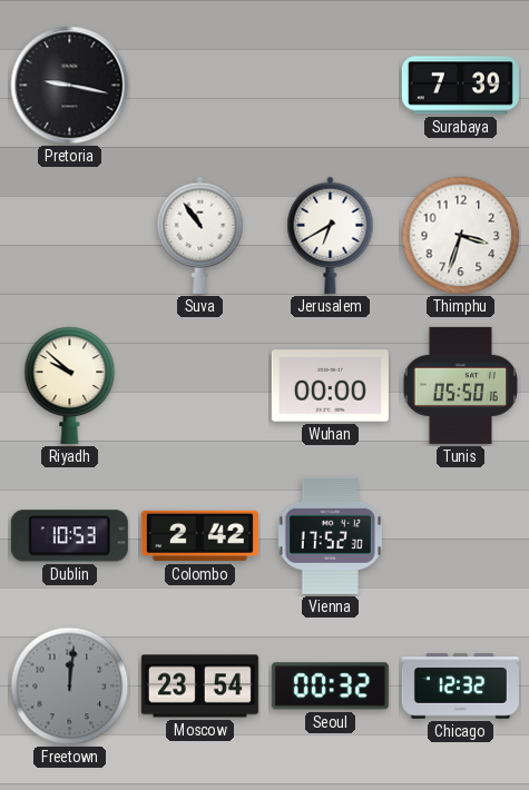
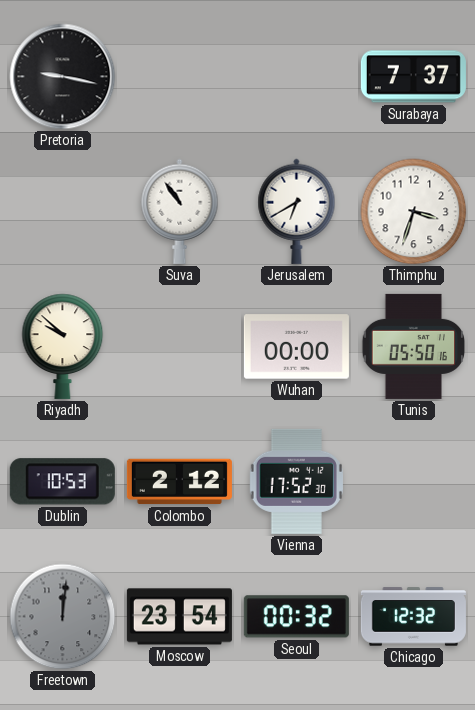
Surabaya: 7:39 -> 7:37 (413, 77)
Colombo: 2:42 -> 2:12 (179, 482)
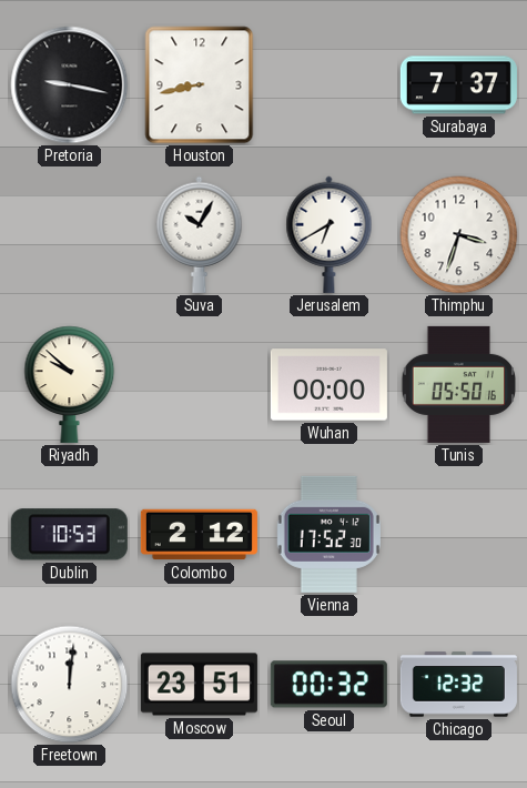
Houston: none -> 8:43 (200, 85)
Suva: 10:54 -> 10:05 (200, 234)
Freetown dial: grey -> white (70, 685)
Moscow: 23:54 -> 23:51 (199, 685)
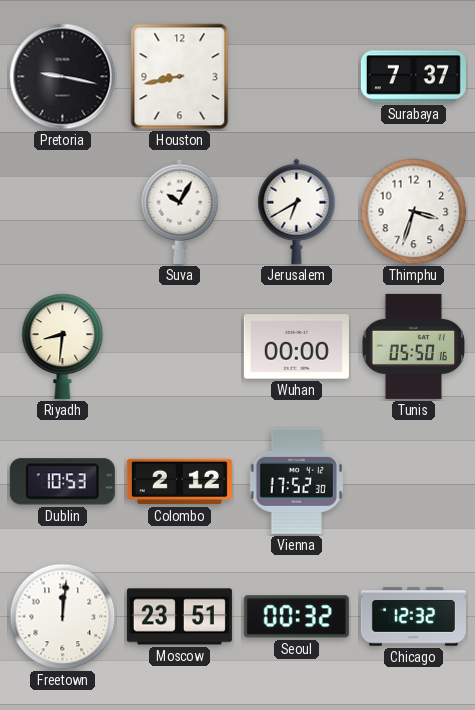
Riyadh: 9:52 -> 8:31 (63, 346)
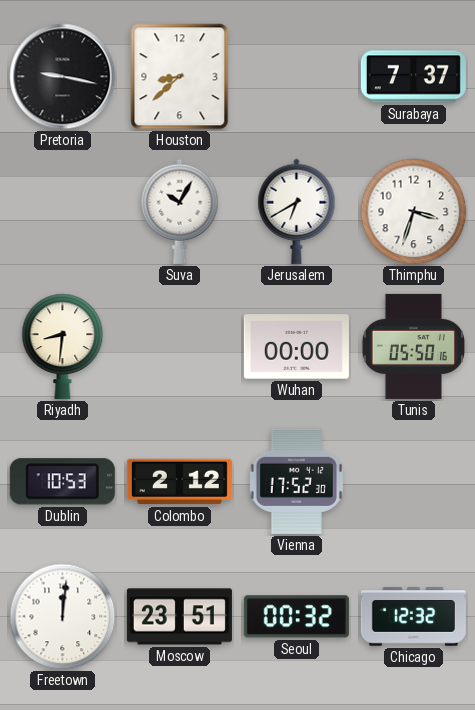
Houston: 8:43 -> 8:38 (180, 77)
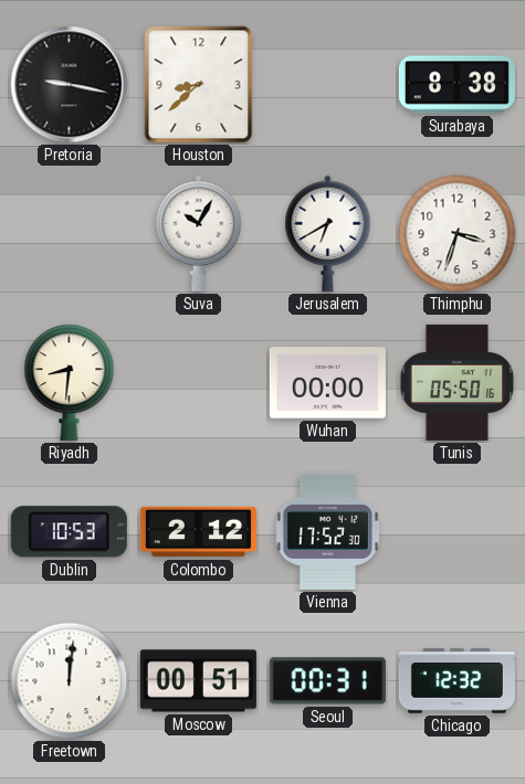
Surabaya: 7:37 -> 8:38 (456, 85)
Moscow: 23:51 -> 00:51 (198, 681)
Seoul: 00:32 -> 00:31 (327, 681)
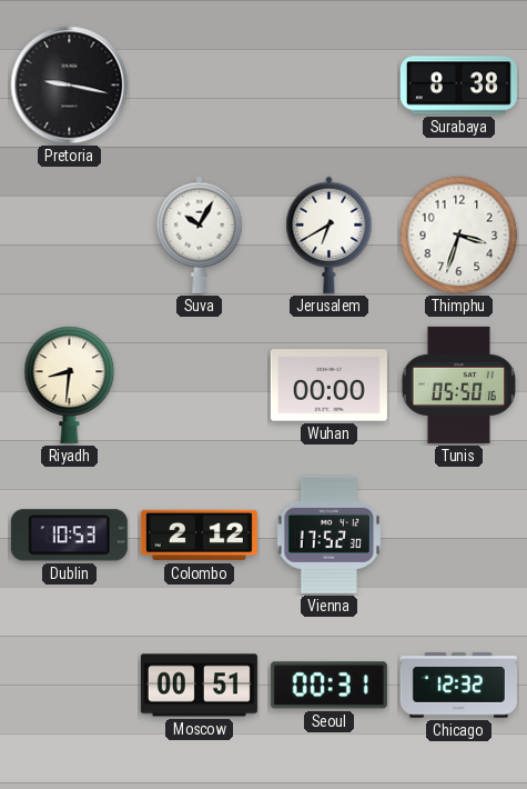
Houston: 8:38 -> none (199, 85)
Freetown: 12:01 -> none (70, 681)
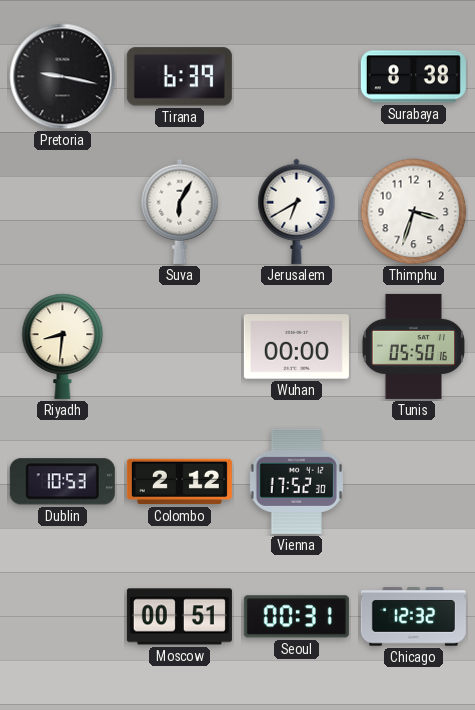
Tirana: none -> 6:39 (179, 77)
Suva: 10:05 -> 6:05 (180, 211)
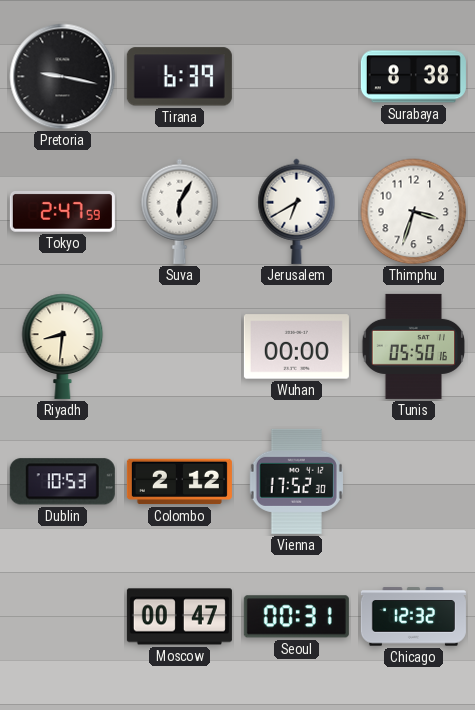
Tokyo: none -> 2:47 (62, 212)
Moscow: 00:51 -> 00:47 (179, 617)
